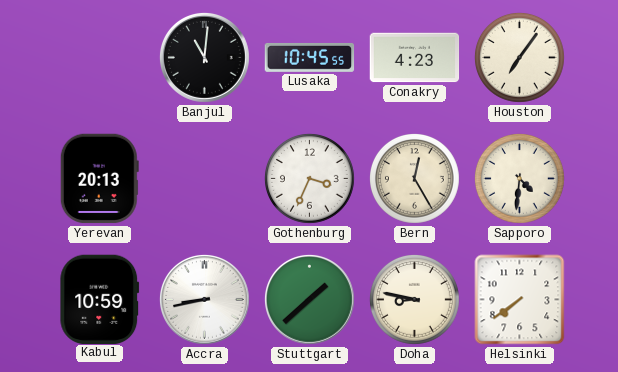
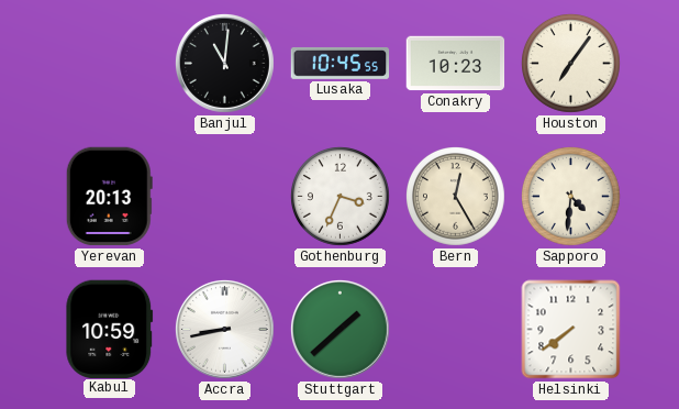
Conakry: 4:23 -> 10:23 (456, 64)
Doha: 8:47 -> none (415, 300)
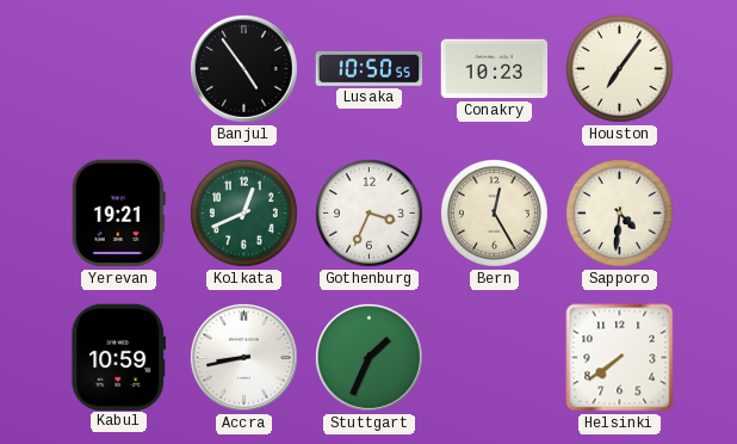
Banjul: 11:01 -> 4:54 (243, 68)
Lusaka: 10:45 -> 10:50 (370, 68)
Yerevan: 20:13 -> 19:21 (118, 214)
Kolkata: none -> 12:41 (244, 214)
Stuttgart: 1:38 -> 1:34 (368, 357)
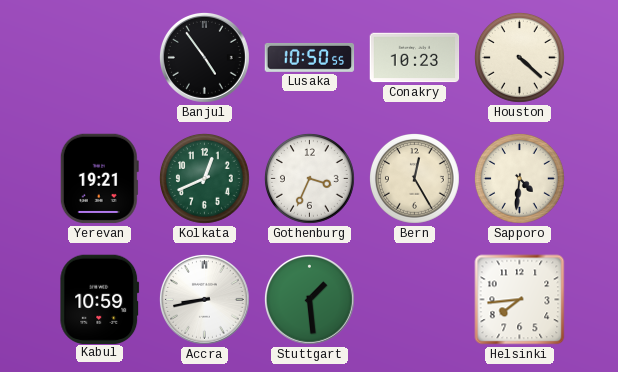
Houston: 7:06 -> 4:22 (520, 58)
Stuttgart: 1:34 -> 1:29 (309, 299)
Helsinki: 7:39 -> 7:44 (520, 300)
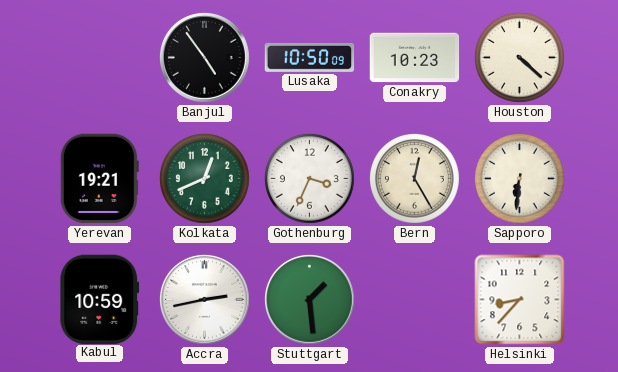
Lusaka: 10:50:55 -> 10:50:09 (310, 57)
Sapporo: 4:31 -> 6:31 (520, 179)
Accra: 8:43 -> 2:43 (204, 299)
Helsinki: 7:44 -> 8:37 (520, 300)
